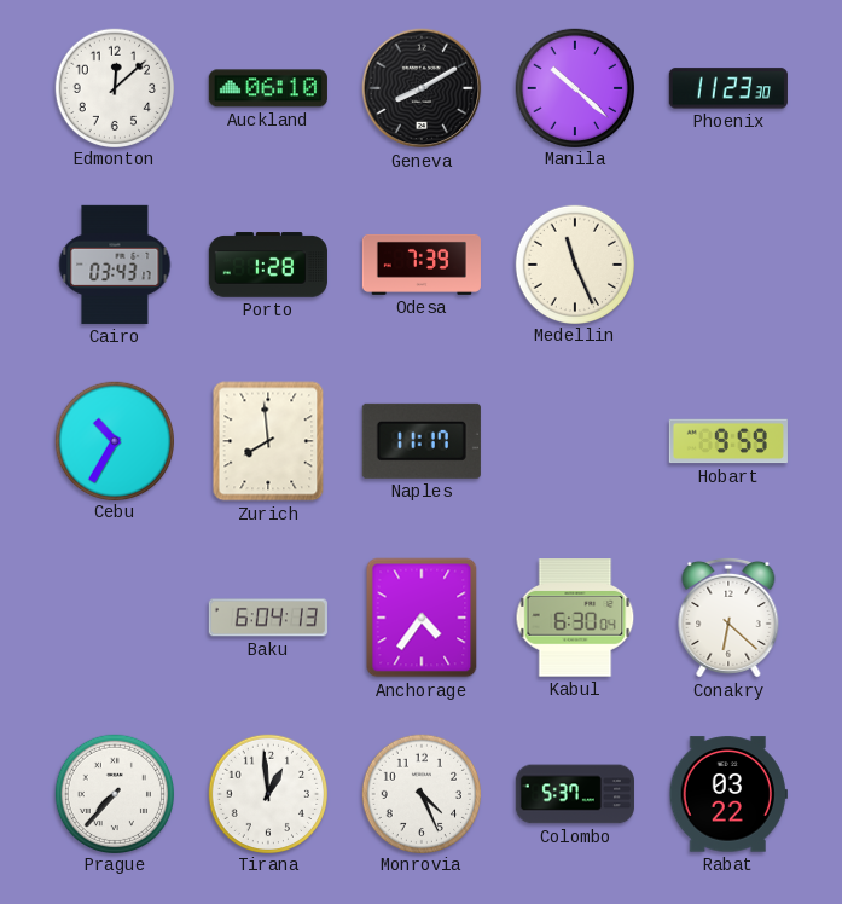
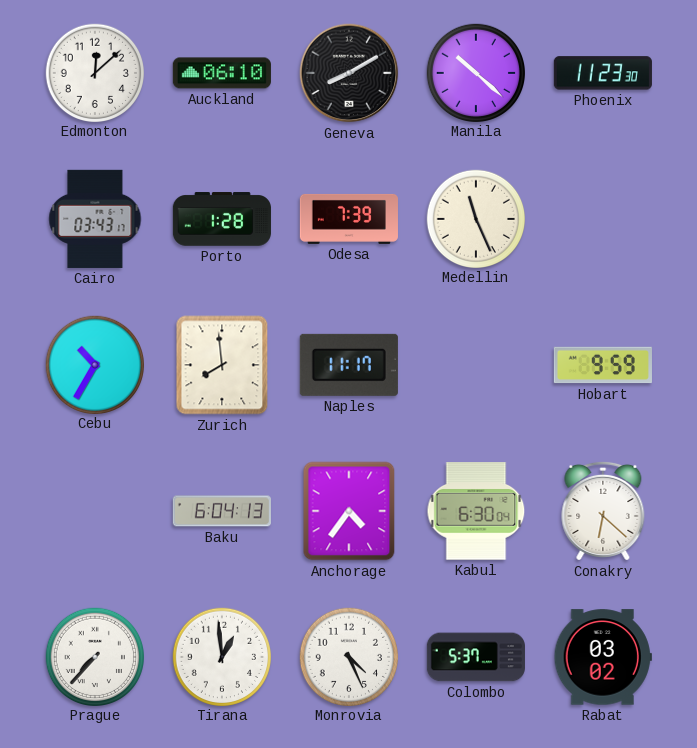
Rabat: 03:22 -> 03:02 (603, 657)
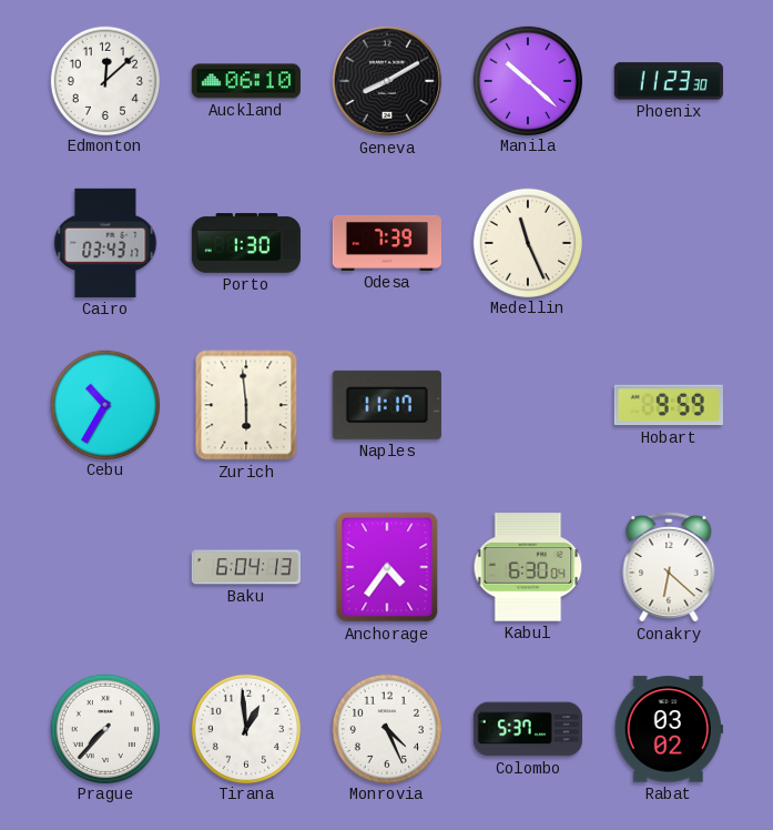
Porto: 1:28 -> 1:30 (246, 243)
Zurich: 7:59 -> 5:59 (246, 405)
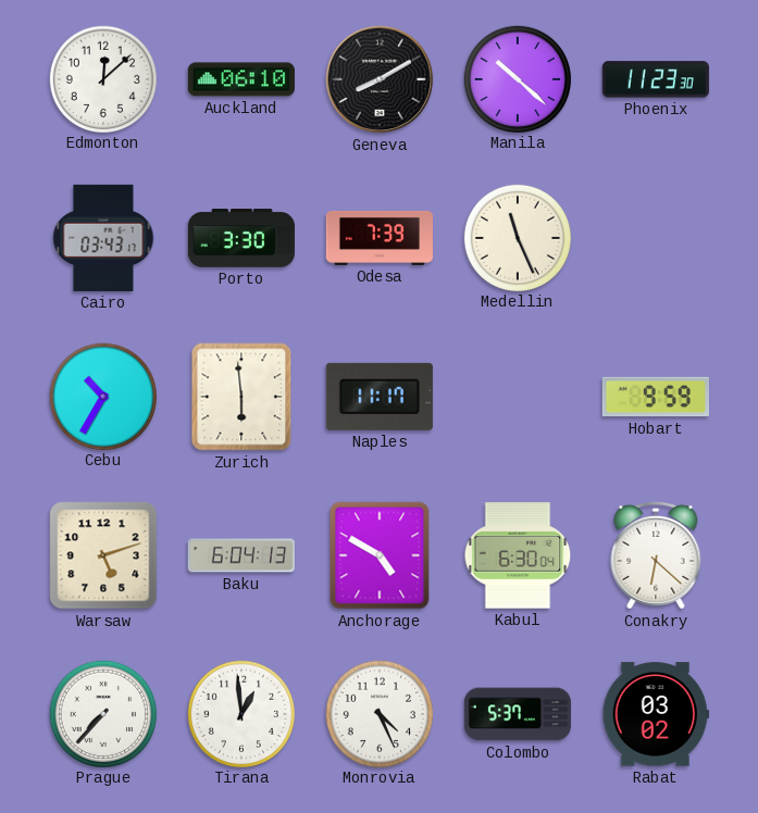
Porto: 1:30 -> 3:30 (241, 238)
Warsaw: none -> 5:12 (103, 555)
Anchorage: 4:36 -> 4:50 (380, 555)
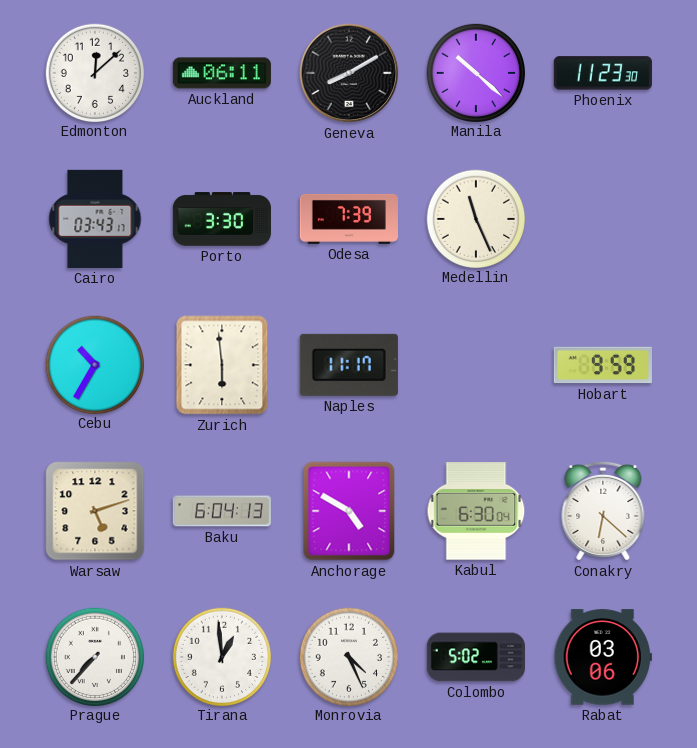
Auckland: 06:10 -> 06:11 (222, 73)
Colombo: 5:37 -> 5:02 (476, 657)
Rabat: 03:02 -> 03:06 (603, 657)
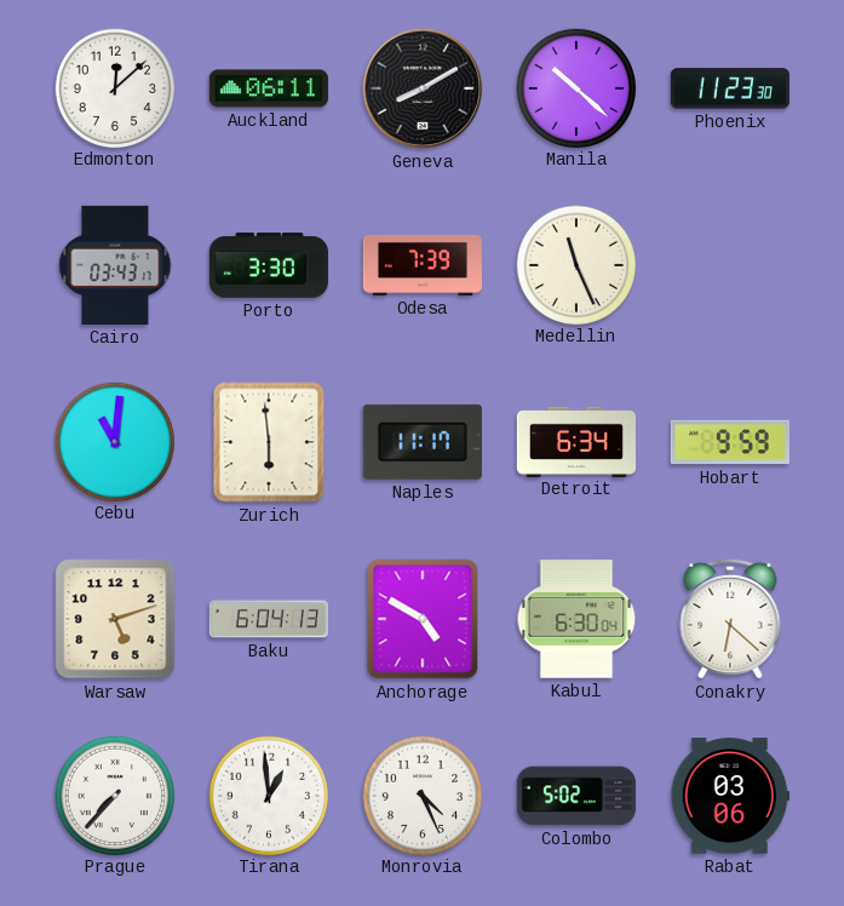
Cebu: 10:35 -> 11:01 (114, 441)
Detroit: none -> 6:34 (576, 441)
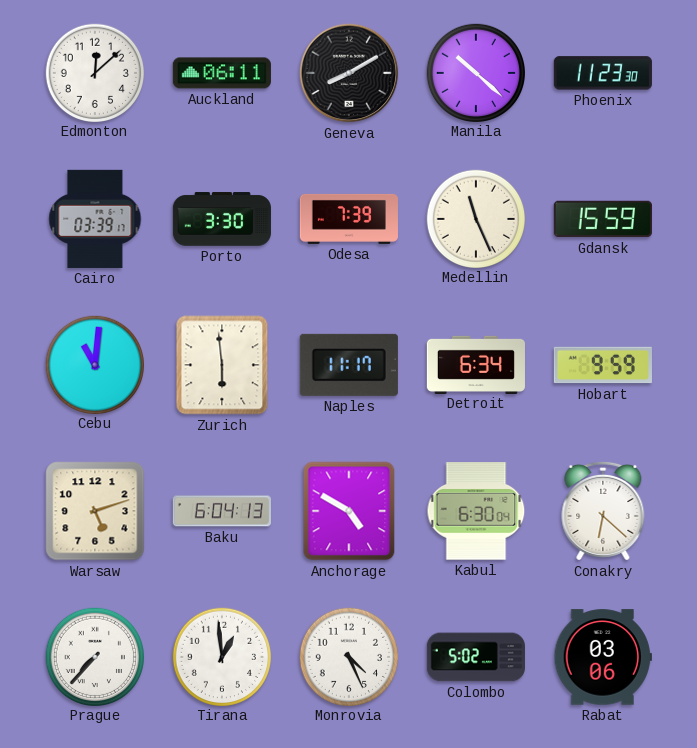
Cairo: 03:43 -> 03:39 (95, 219)
Gdansk: none -> 15:59 (603, 219)
